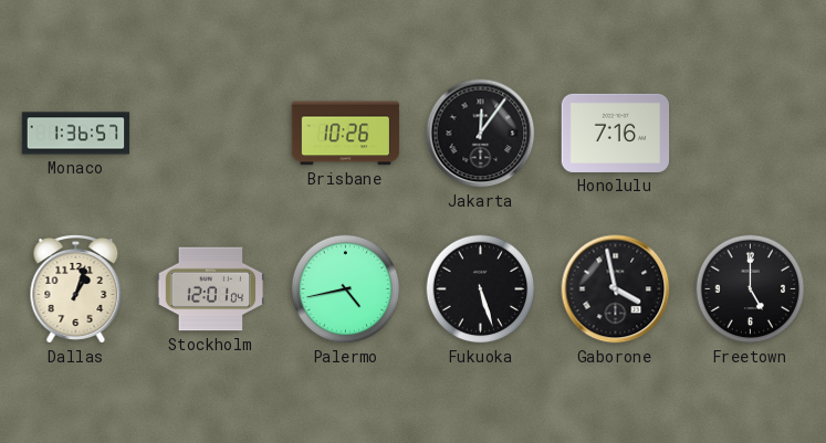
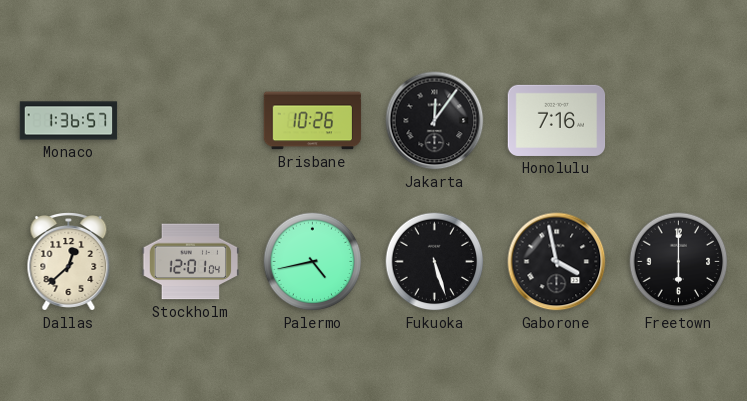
Dallas: 1:03 -> 12:38 (69, 262)
Freetown: 5:00 -> 6:00 (679, 262)
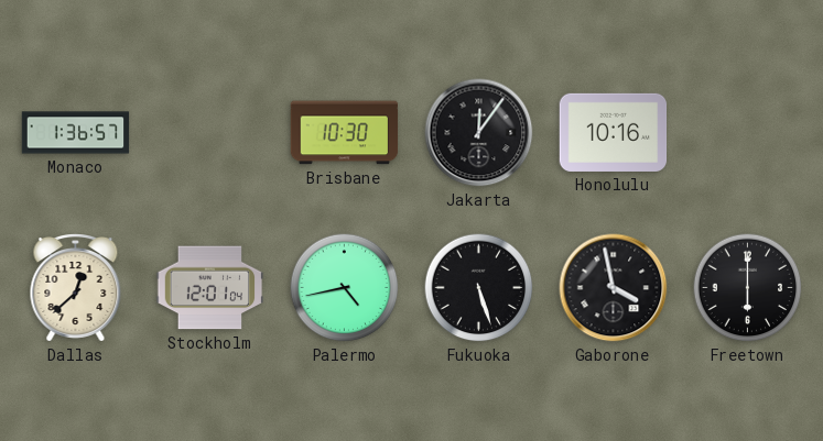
Brisbane: 10:26 -> 10:30 (345, 133)
Honolulu: 7:16 -> 10:16 (614, 132)
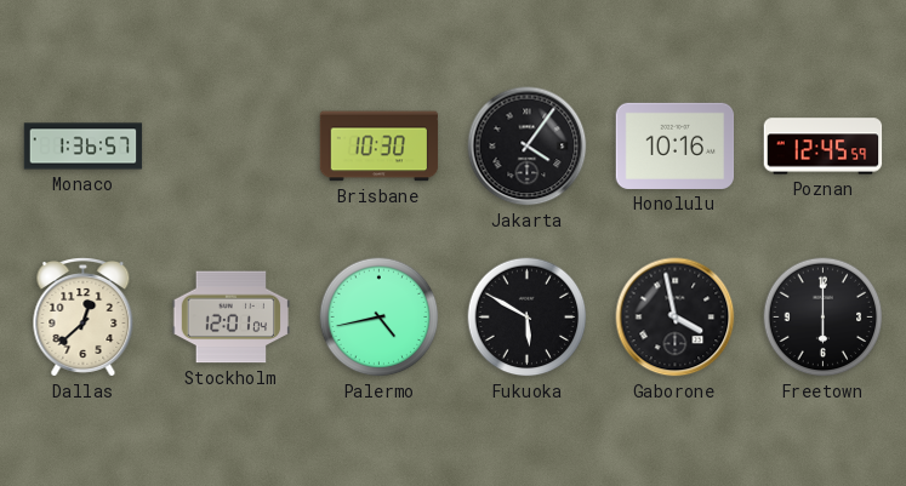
Jakarta: 12:06 -> 4:06 (528, 147)
Poznan: none -> 12:45 (824, 147)
Fukuoka: 5:27 -> 5:50 (528, 318)
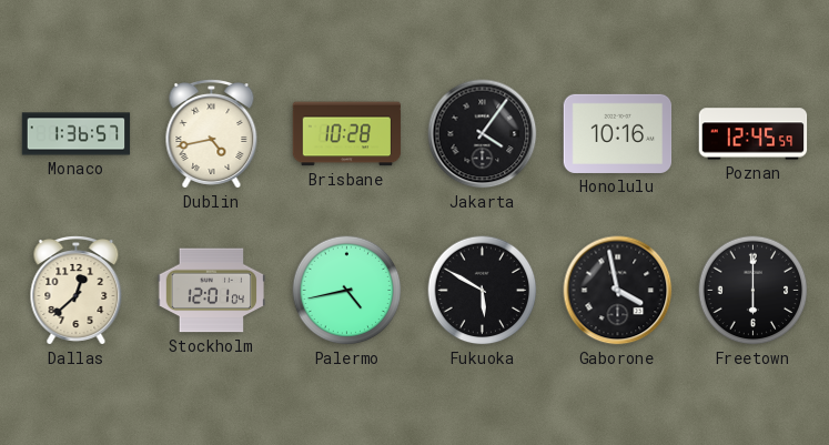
Dublin: none -> 4:43 (212, 134)
Brisbane: 10:30 -> 10:28 (347, 134)
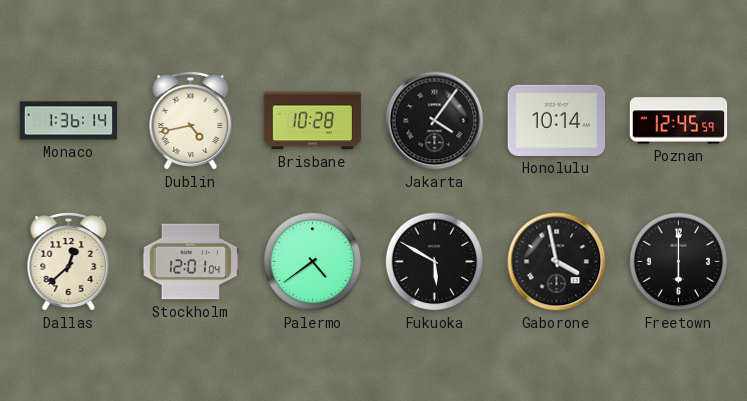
Monaco: 1:36:57 -> 1:36:14 (69, 121)
Honolulu: 10:16 -> 10:14 (557, 120)
Palermo: 4:43 -> 4:39 (313, 262)
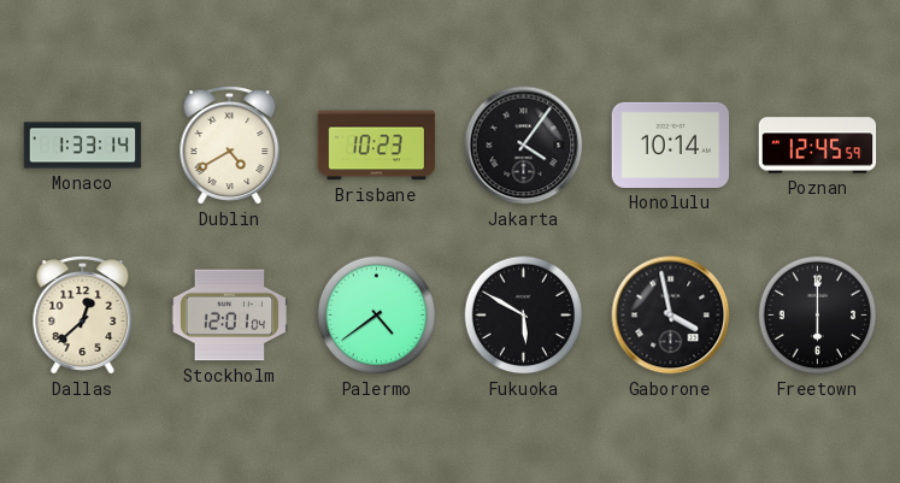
Monaco: 1:36 -> 1:33 (83, 146)
Dublin: 4:43 -> 4:40 (230, 146)
Brisbane: 10:28 -> 10:23 (377, 146)
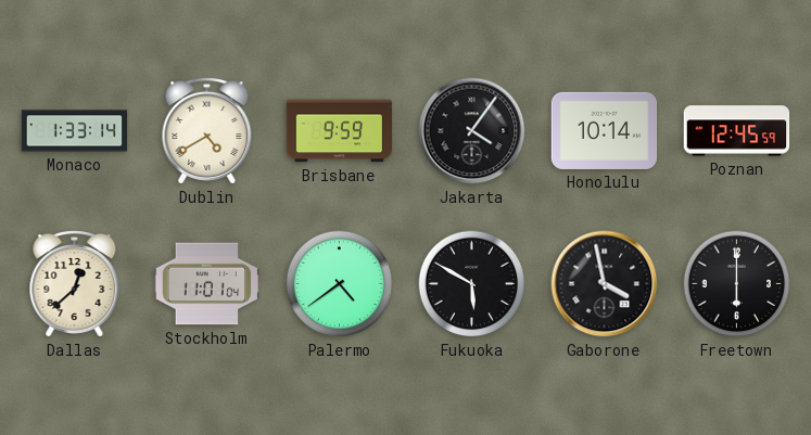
Brisbane: 10:23 -> 9:59 (340, 131)
Stockholm: 12:01 -> 11:01 (207, 284)
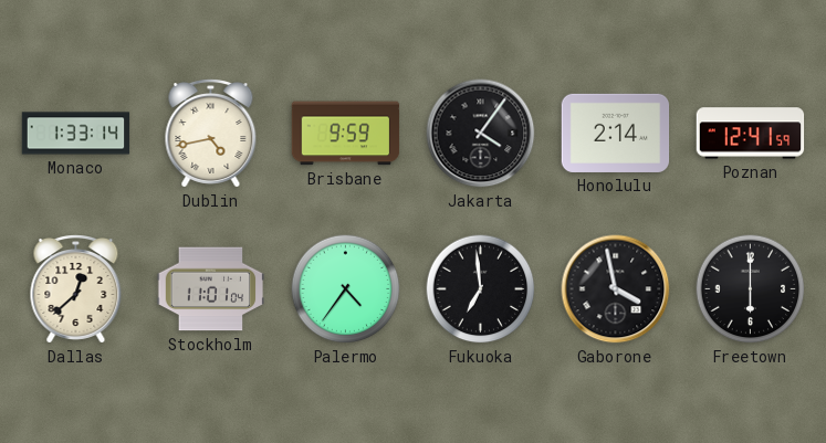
Dublin: 4:40 -> 4:43 (211, 134)
Honolulu: 10:14 -> 2:14 (616, 133)
Poznan: 12:45 -> 12:41 (751, 134)
Palermo: 4:39 -> 4:36 (346, 289)
Fukuoka: 5:50 -> 6:59 (481, 289)
